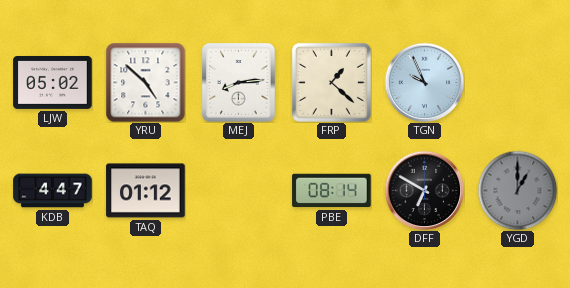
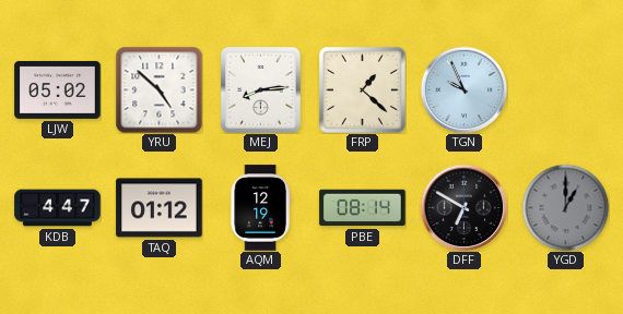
AQM: none -> 12:19 (260, 208)
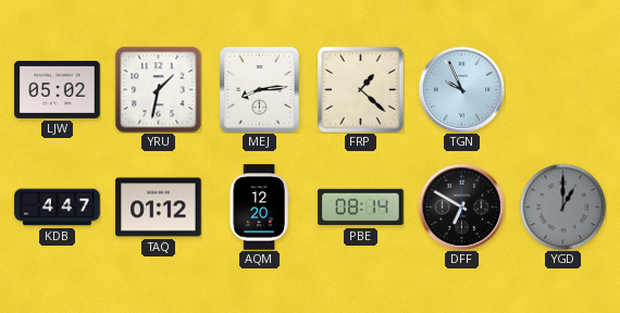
YRU: 4:52 -> 1:32 (158, 89)
AQM: 12:19 -> 12:20 (259, 208)
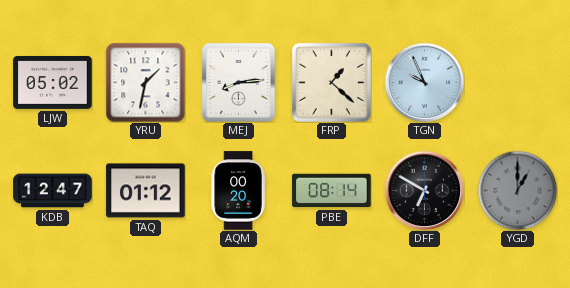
KDB: 4:47 -> 12:47 (53, 191)
AQM: 12:20 -> 00:20 (238, 191)
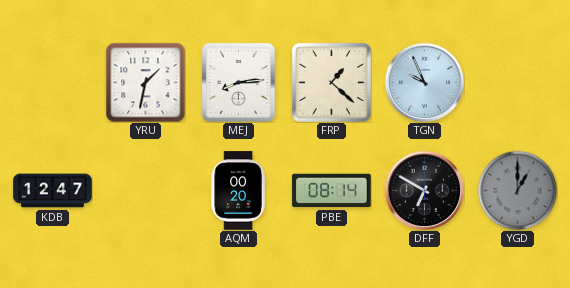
LJW: 05:02 -> none (53, 82)
TAQ: 01:12 -> none (146, 191)
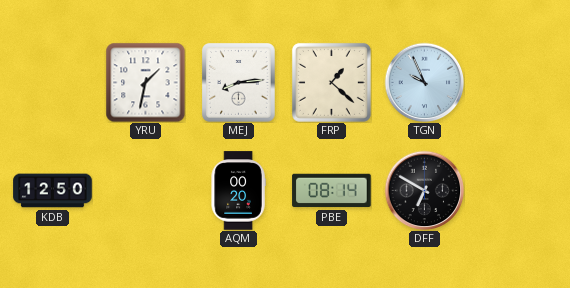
KDB: 12:47 -> 12:50 (53, 191)
YGD: 1:00 -> none (517, 190)
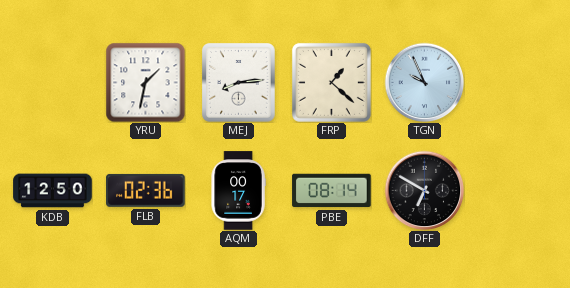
FLB: none -> 02:36 (146, 190)
AQM: 00:20 -> 00:17 (238, 191)
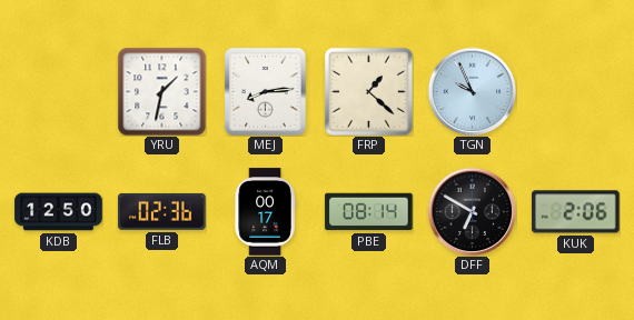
KUK: none -> 2:06 (576, 212)
